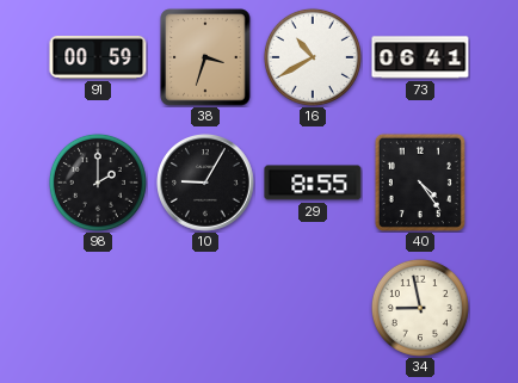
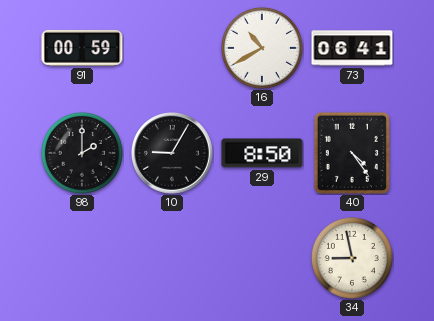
38: 3:33 -> none (205, 57)
29: 8:55 -> 8:50 (262, 153)
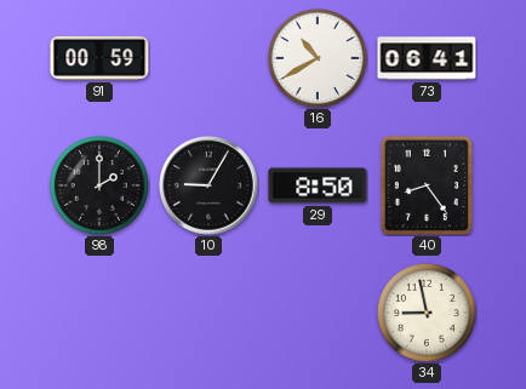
40: 4:24 -> 8:24 (427, 185)
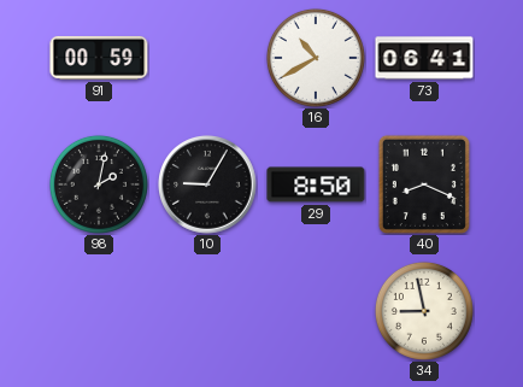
98: 2:00 -> 2:02 (99, 184)
40: 8:24 -> 8:19 (424, 184)
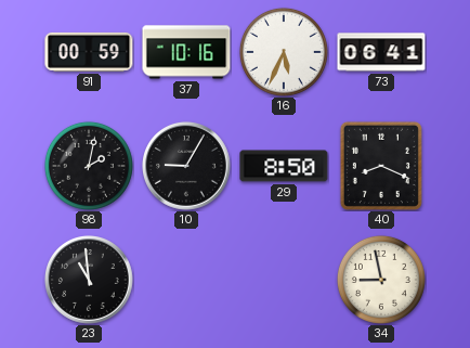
37: none -> 10:16 (186, 52)
16: 10:40 -> 5:34 (284, 52)
23: none -> 10:59 (90, 281)
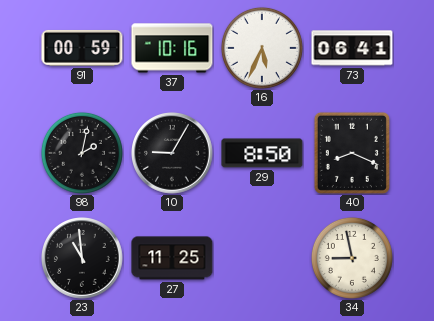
27: none -> 11:25 (172, 258)
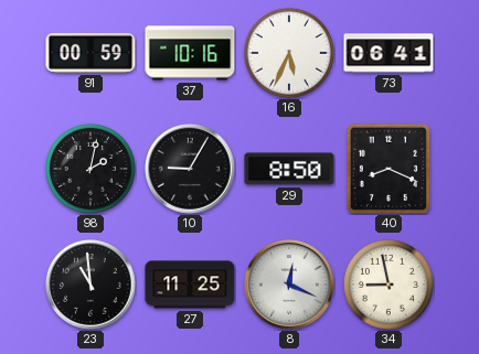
8: none -> 12:19 (290, 286)
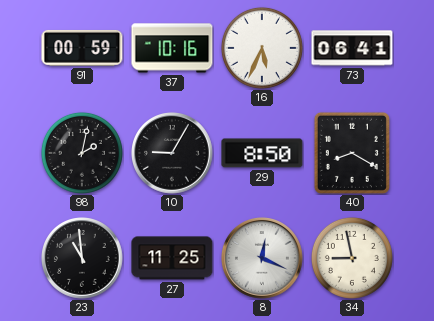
40: 8:19 -> 8:20 (352, 153)
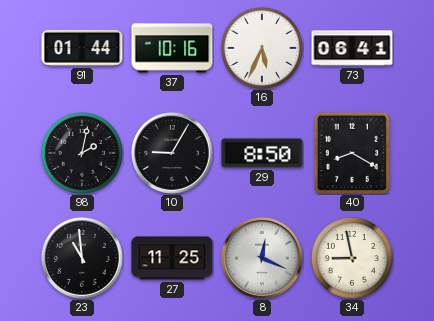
91: 00:59 -> 01:44 (82, 48)
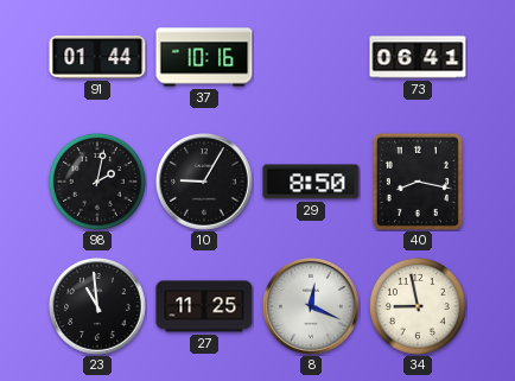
16: 5:34 -> none (262, 48)
40: 8:20 -> 8:17 (418, 182)
